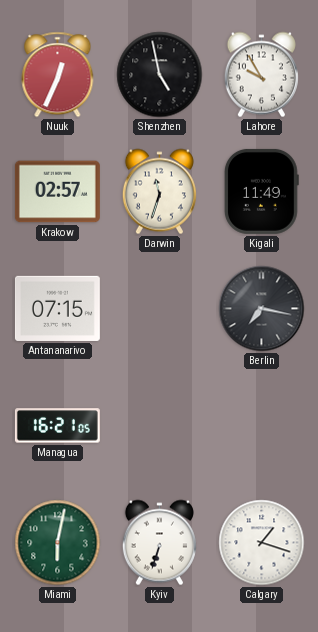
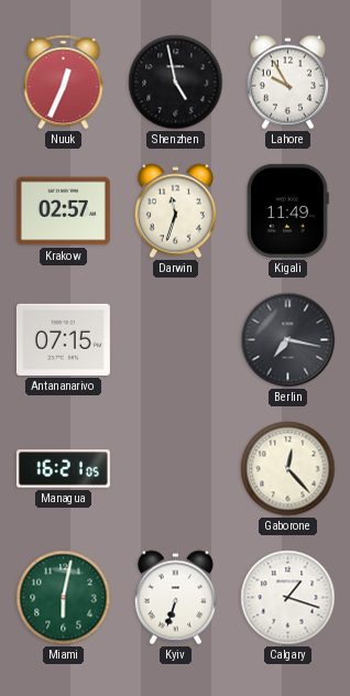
Gaborone: none -> 12:23 (288, 469)
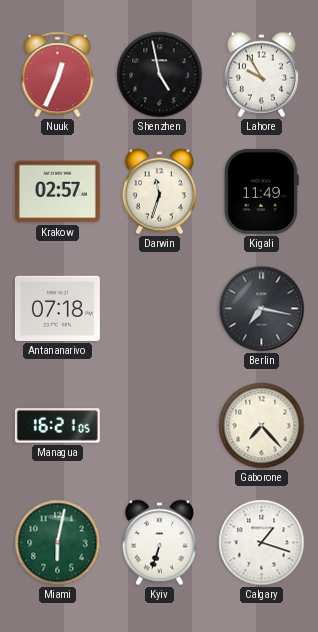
Antananarivo: 07:15 -> 07:18 (57, 308)
Gaborone: 12:23 -> 7:23 (262, 426)
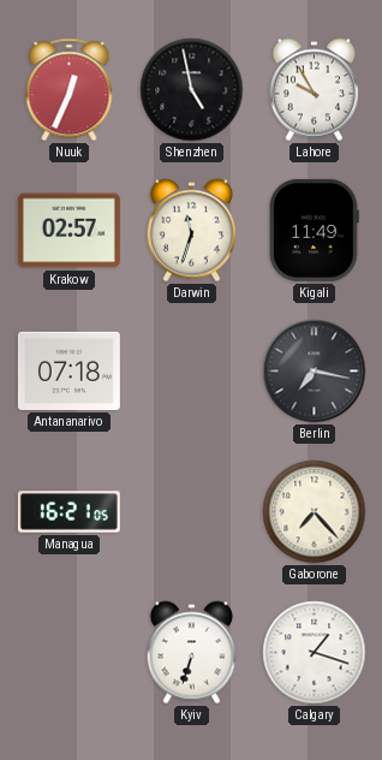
Miami: 6:02 -> none (58, 543)
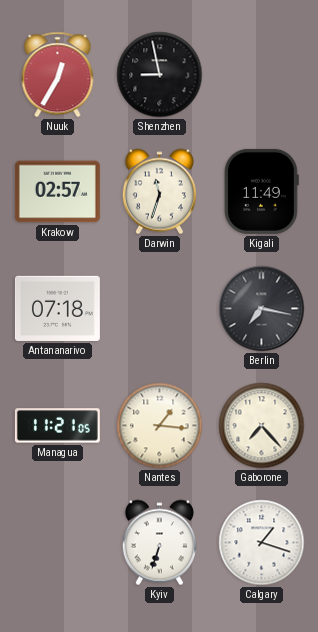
Nuuk: 12:34 -> 12:35 (58, 75)
Shenzhen: 4:58 -> 8:58 (160, 75)
Lahore: 9:55 -> none (314, 90)
Managua: 16:21 -> 11:21 (57, 426)
Nantes: none -> 1:16 (160, 426)
